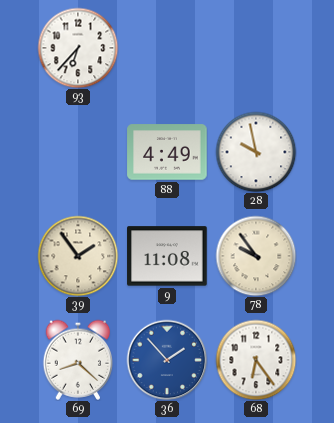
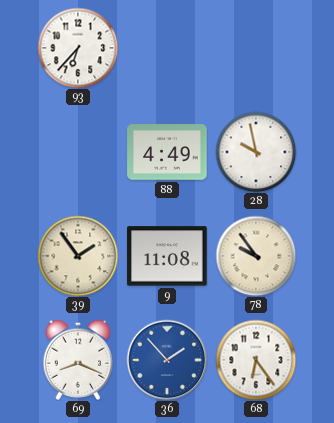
69: 8:22 -> 8:19 (78, 360)
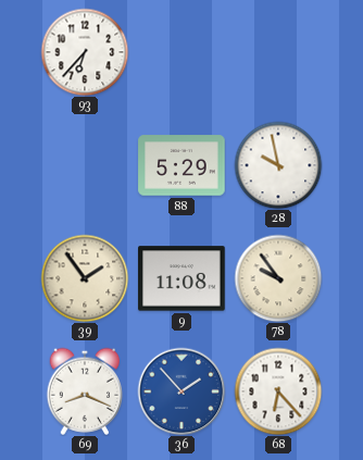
88: 4:49 -> 5:29 (181, 165)
68: 6:24 -> 6:23 (278, 391)
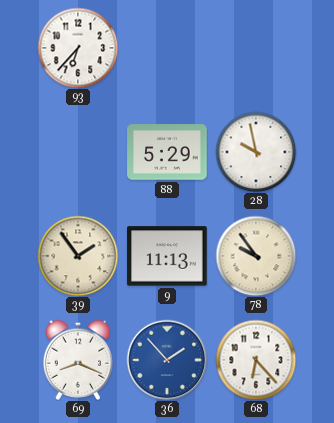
9: 11:08 -> 11:13 (167, 256)
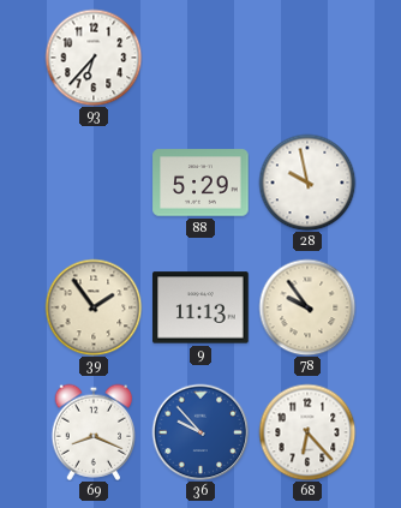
36: 1:53 -> 9:53 (200, 432)
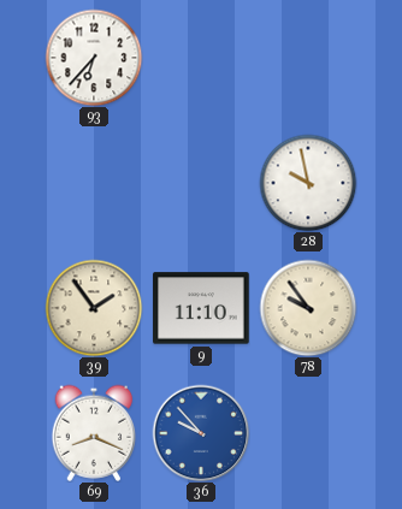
88: 5:29 -> none (200, 183)
9: 11:13 -> 11:10 (201, 308)
68: 6:23 -> none (307, 432)
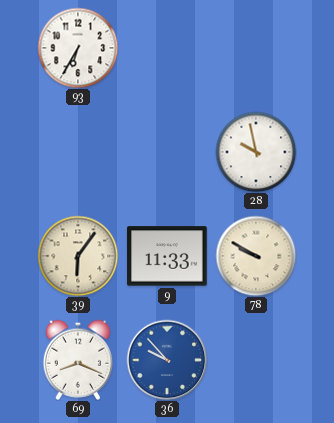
93: 6:37 -> 6:35 (78, 48)
39: 1:54 -> 6:06 (78, 256)
9: 11:10 -> 11:33 (167, 256)
78: 9:54 -> 9:50 (256, 256)
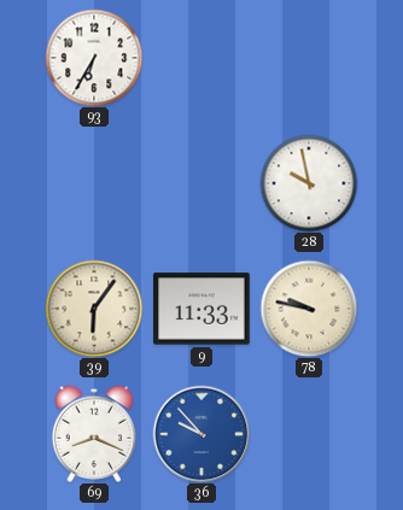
78: 9:50 -> 9:47 (309, 309)
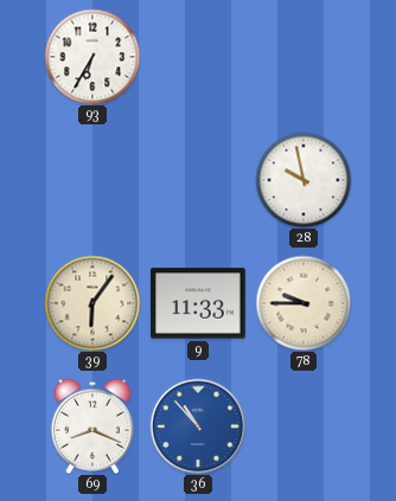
78: 9:47 -> 9:45 (304, 303)
36: 9:53 -> 10:53 (198, 426)
